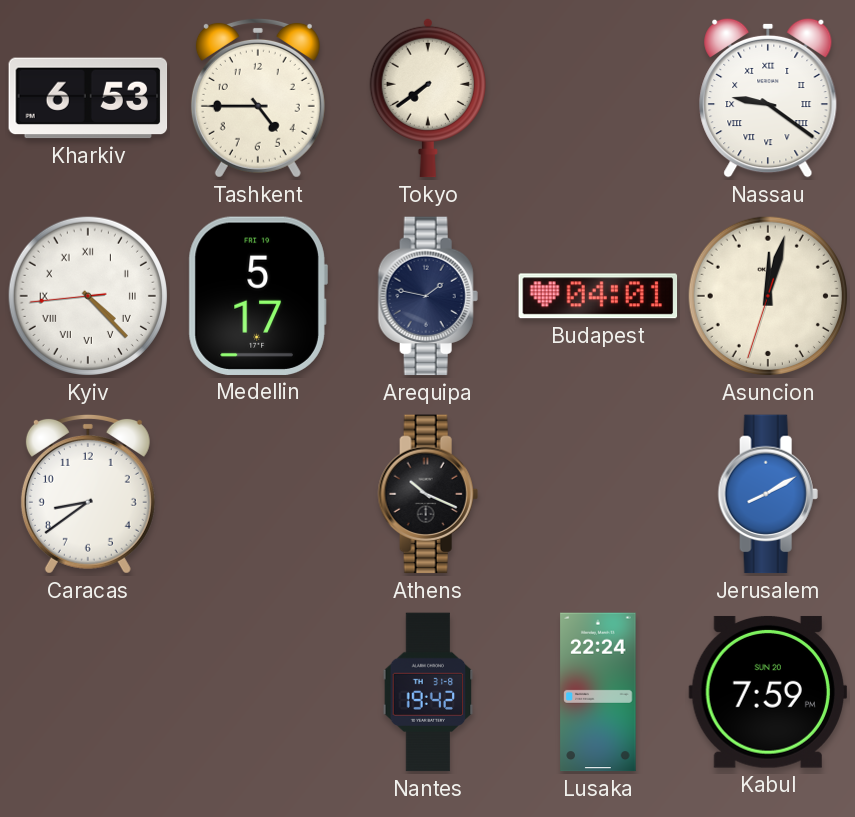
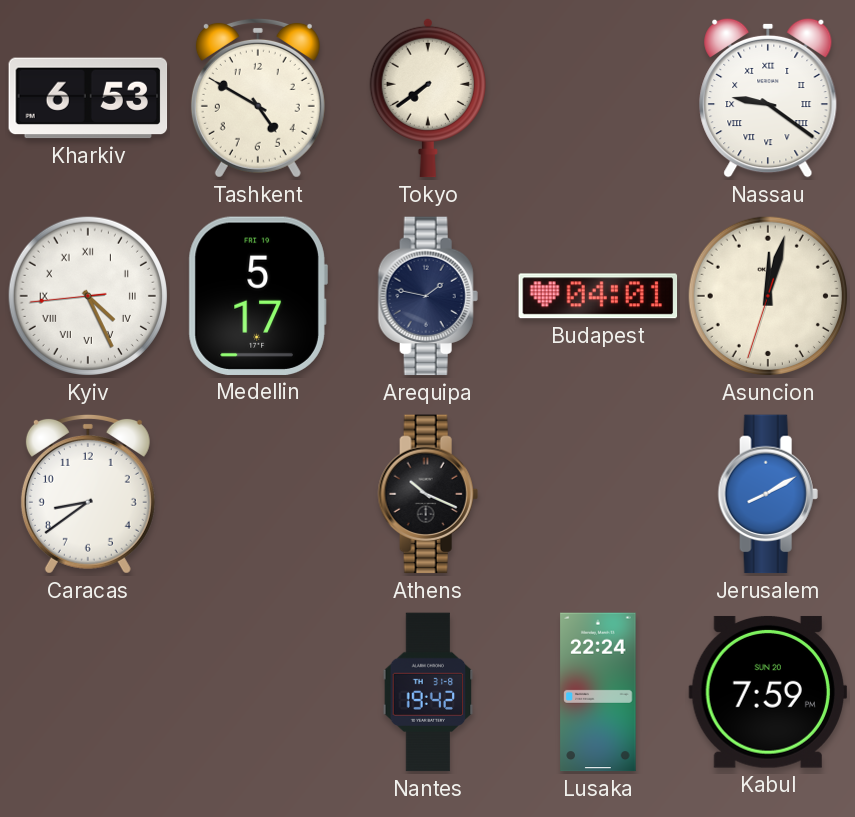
Tashkent: 4:45 -> 4:50 (258, 98)
Kyiv: 4:22 -> 4:25 (88, 296)
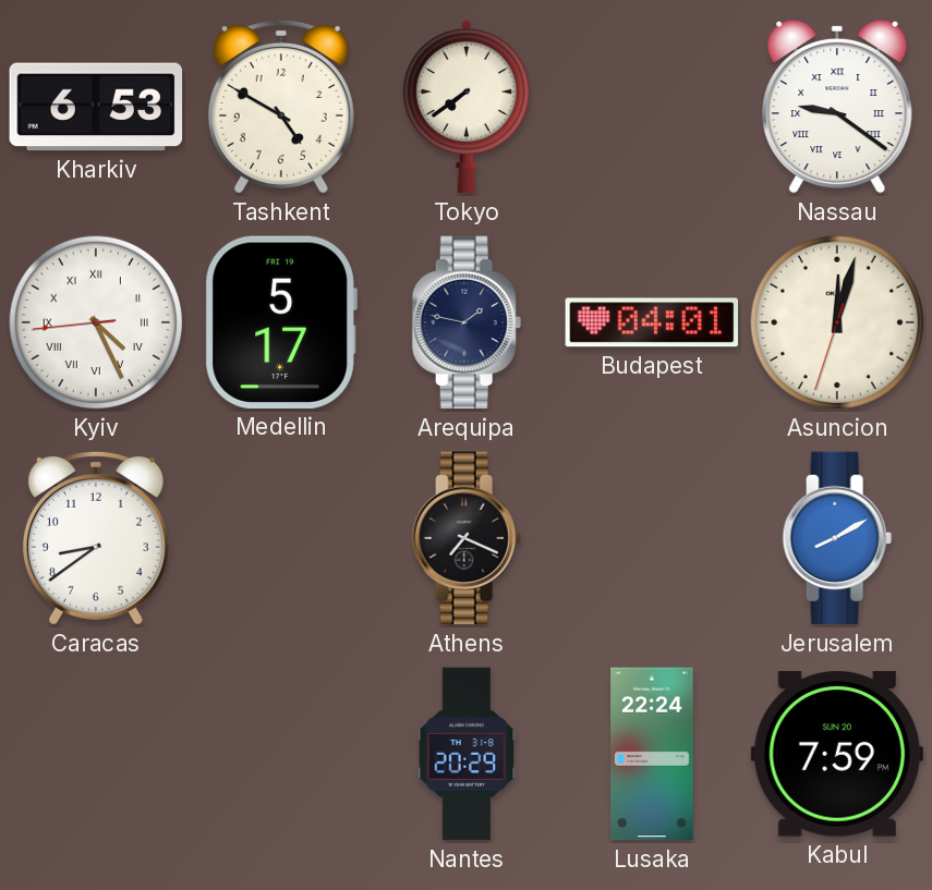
Athens: 10:19 -> 7:19 (467, 538)
Nantes: 19:42 -> 20:29 (467, 754)
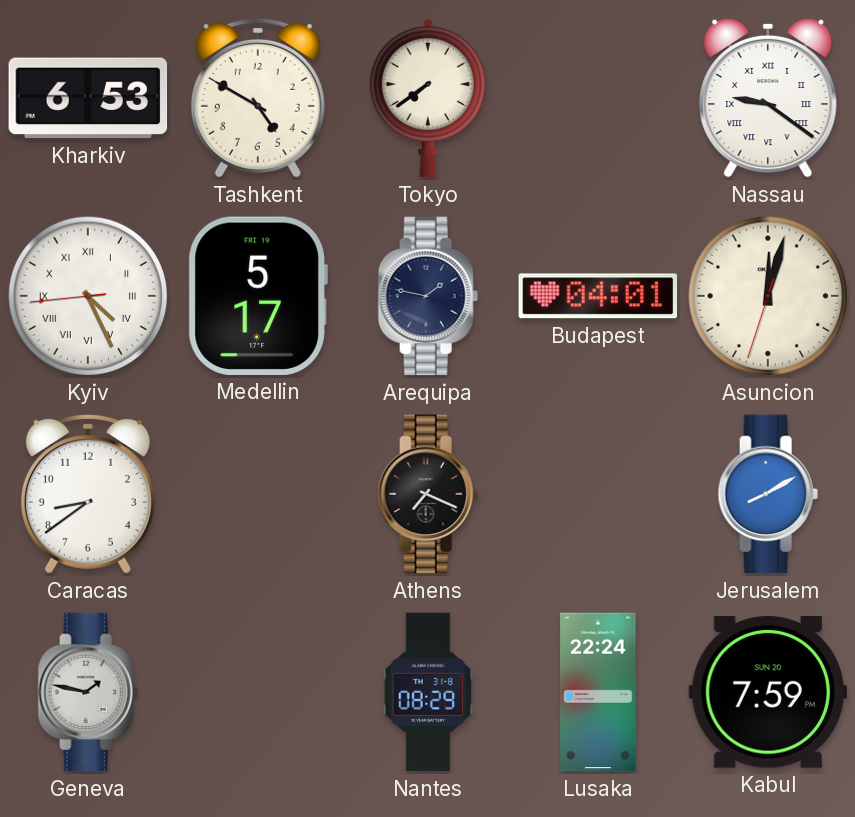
Geneva: none -> 1:47 (88, 692)
Nantes: 20:29 -> 08:29 (428, 692)
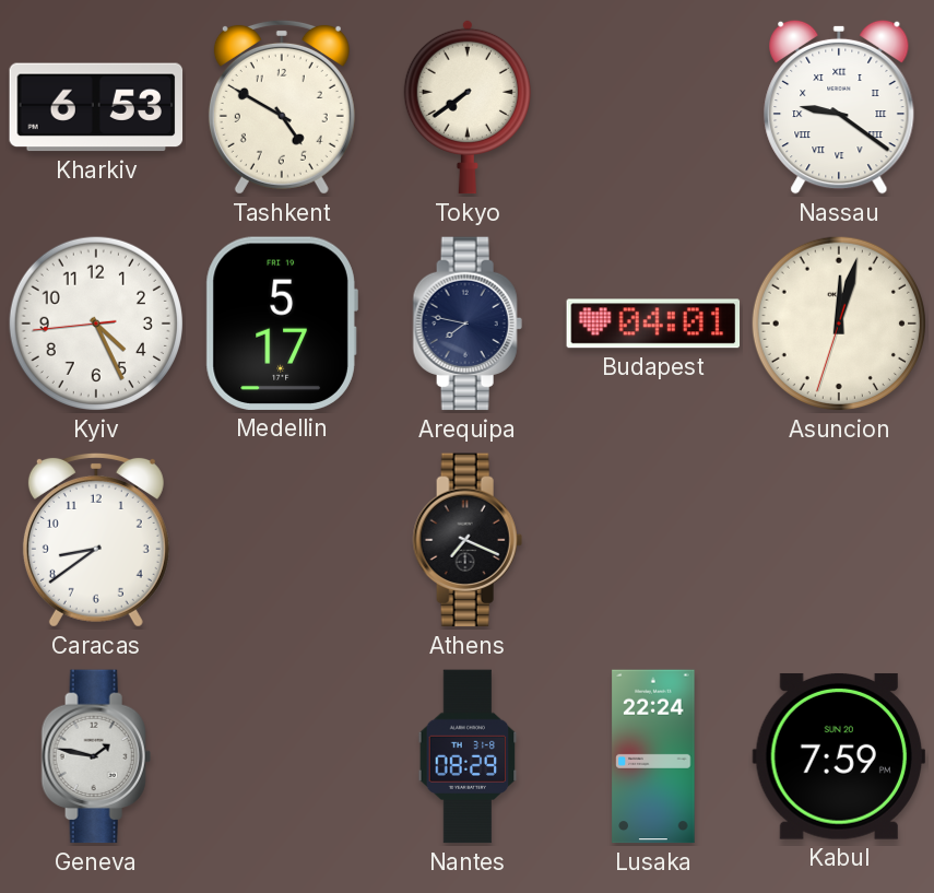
Kyiv numerals: Roman -> Arabic (96, 324)
Arequipa: 1:47 -> 7:47 (468, 324)
Jerusalem: 8:10 -> none (768, 494)
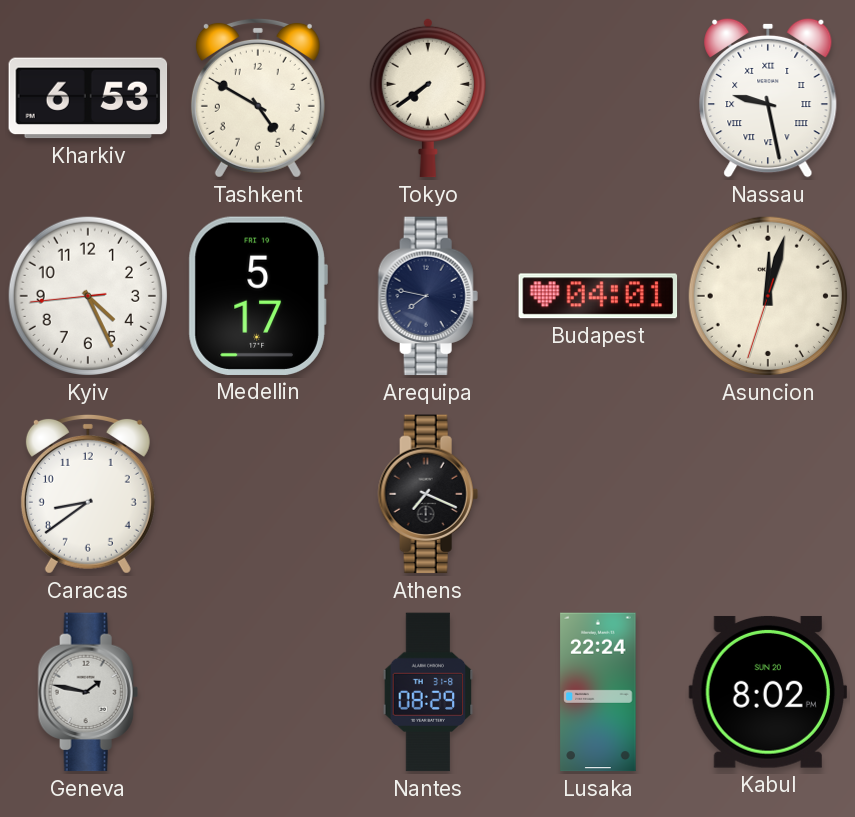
Nassau: 9:21 -> 9:28 (768, 98)
Kabul: 7:59 -> 8:02 (767, 692)
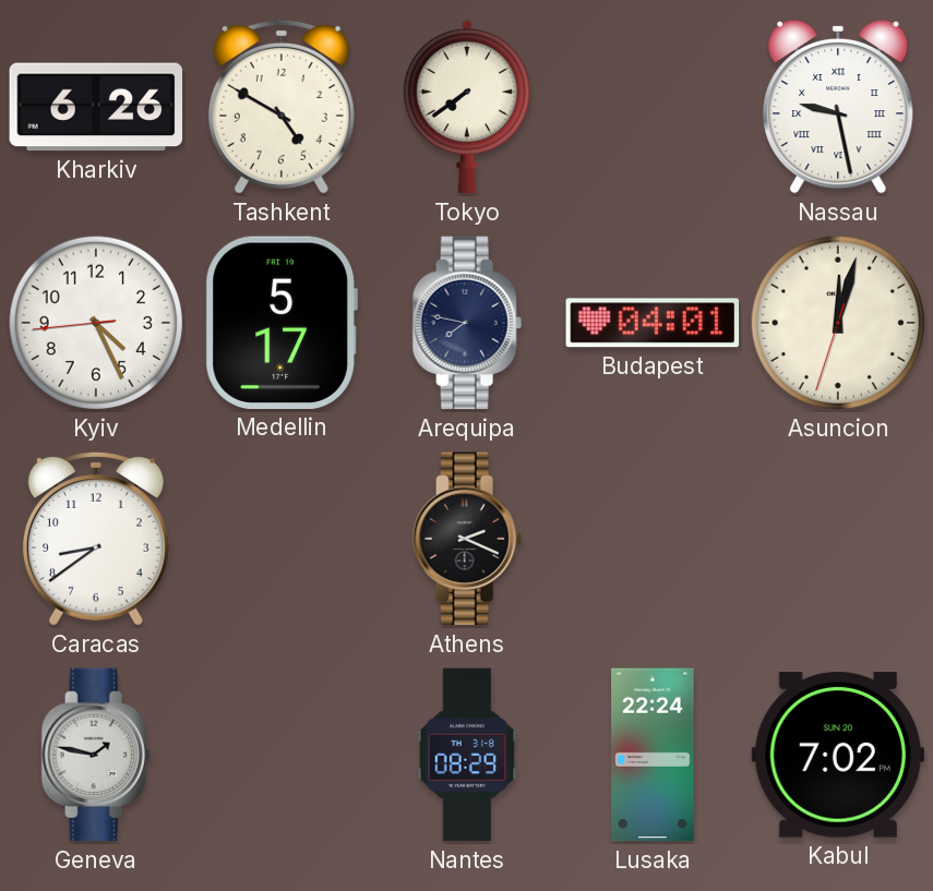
Kharkiv: 6:53 -> 6:26 (96, 107)
Athens: 7:19 -> 2:19 (467, 539)
Kabul: 8:02 -> 7:02 (837, 755)
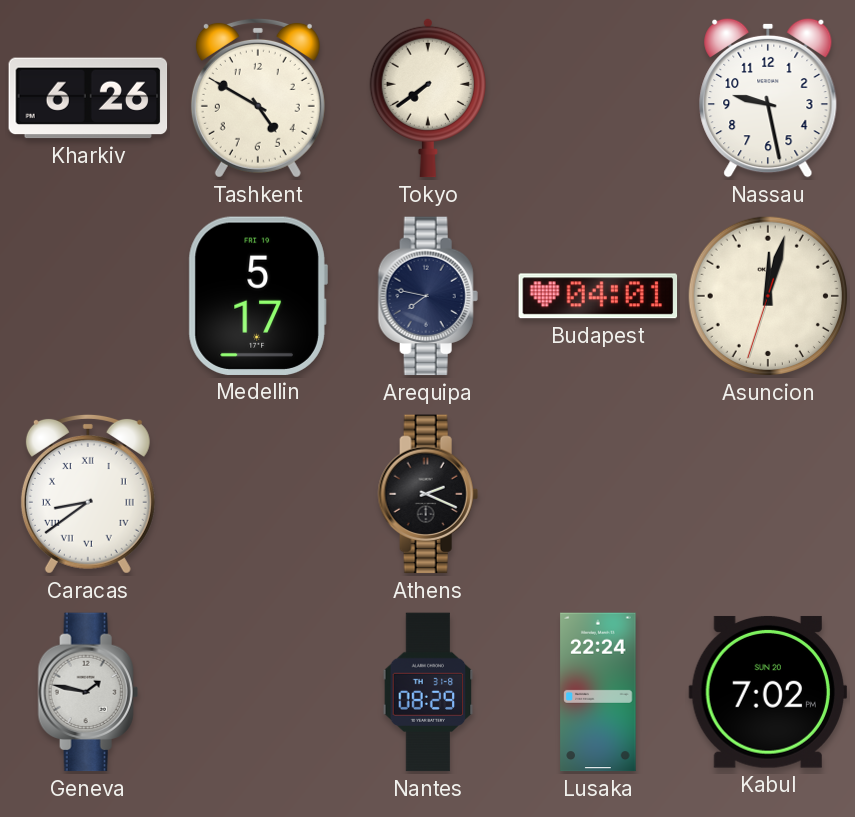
Nassau numerals: Roman -> Arabic (768, 98)
Kyiv: 4:25 -> none (96, 323)
Caracas numerals: Arabic -> Roman (88, 494)
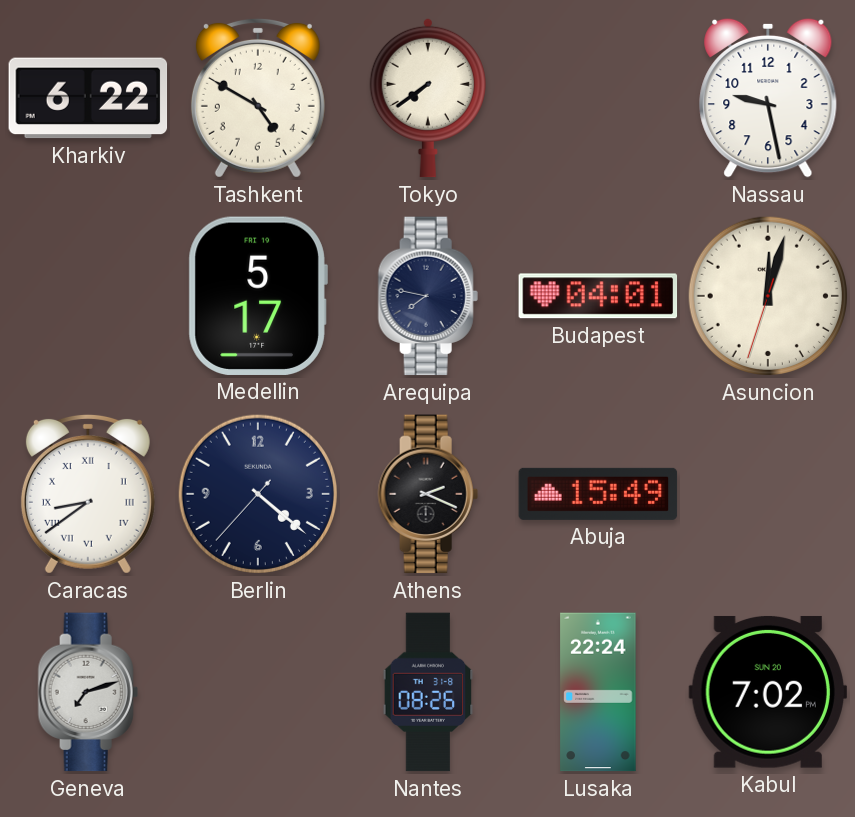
Kharkiv: 6:26 -> 6:22 (88, 98)
Berlin: none -> 4:21 (258, 494)
Abuja: none -> 15:49 (598, 494)
Geneva: 1:47 -> 7:12 (88, 692)
Nantes: 08:29 -> 08:26 (428, 692)
